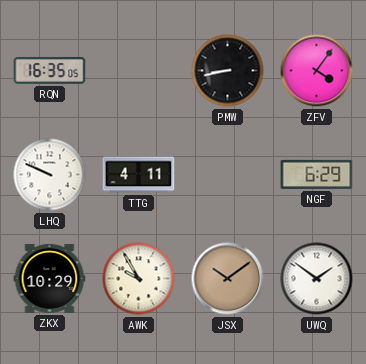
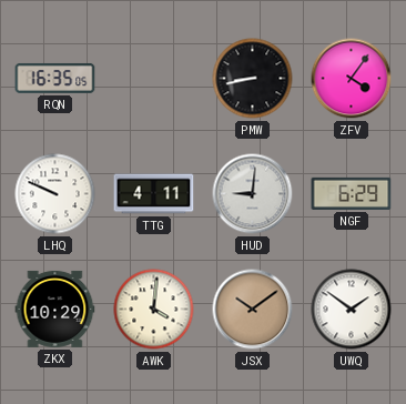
HUD: none -> 9:01 (253, 194)
AWK: 9:55 -> 4:01 (154, 310)
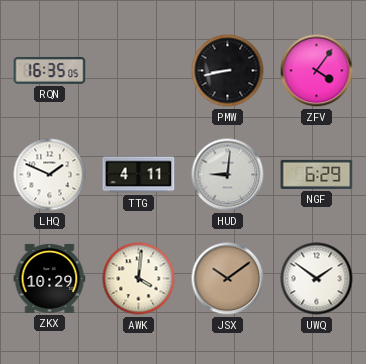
LHQ: 9:49 -> 1:49 (50, 175)
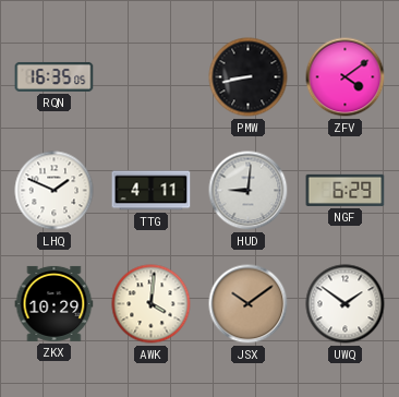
ZFV: 4:06 -> 4:09 (346, 77)
